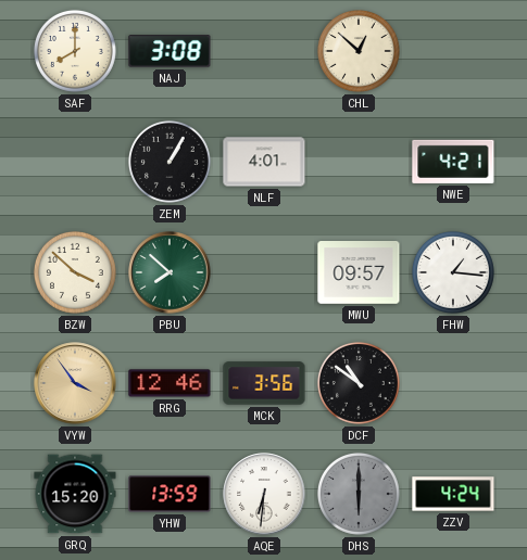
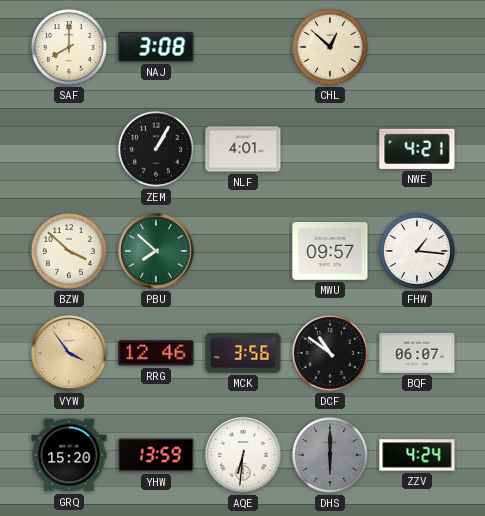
BQF: none -> 06:07 (417, 353)
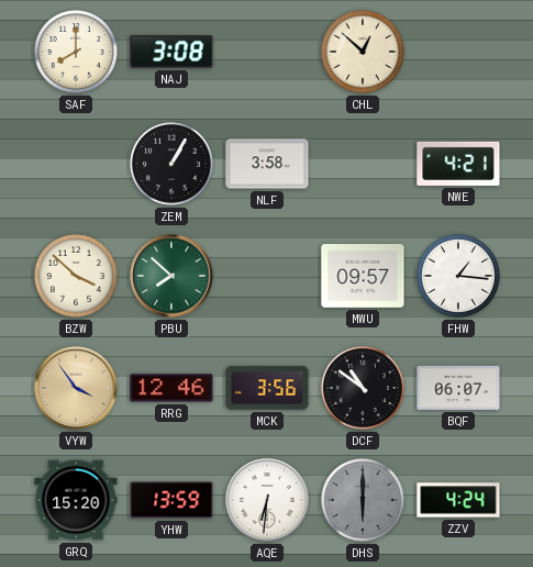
NLF: 4:01 -> 3:58 (267, 164)
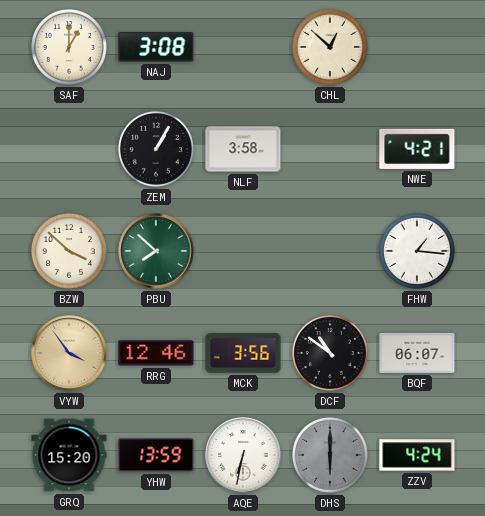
SAF: 8:00 -> 1:00 (69, 47)
MWU: 09:57 -> none (363, 276)
AQE: 6:31 -> 6:32 (243, 455)
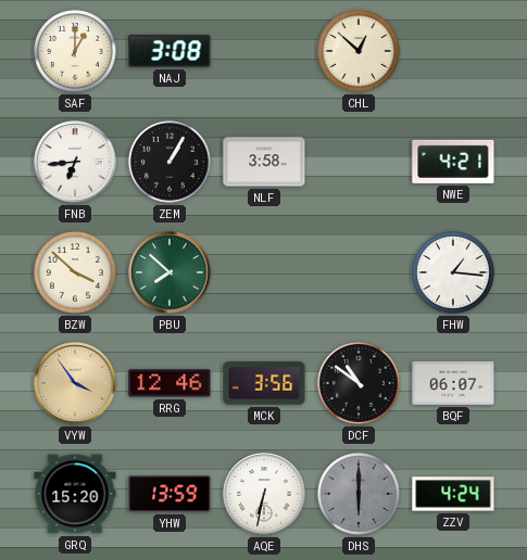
FNB: none -> 6:44 (75, 162)
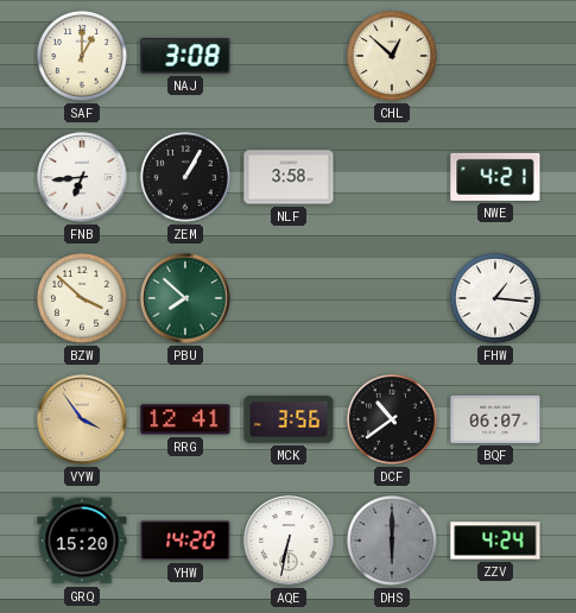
RRG: 12:46 -> 12:41 (185, 419)
DCF: 10:51 -> 10:39 (392, 419)
YHW: 13:59 -> 14:20 (185, 541)
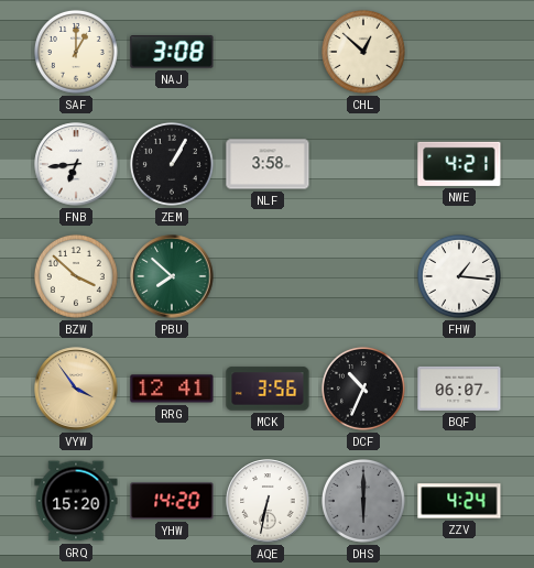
DCF: 10:39 -> 10:34 (363, 389)
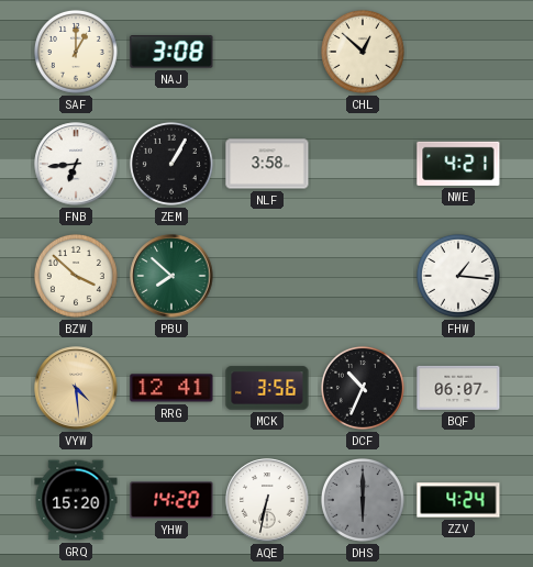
VYW: 3:54 -> 4:29 (76, 388)
